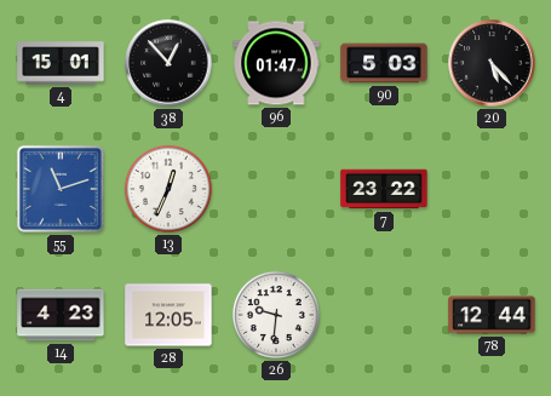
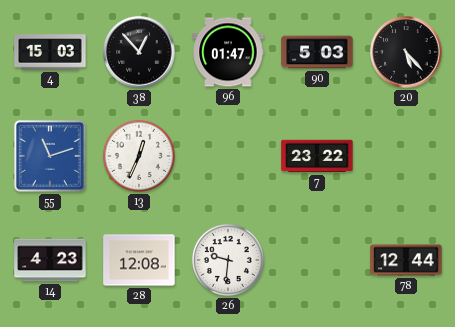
4: 15:01 -> 15:03 (50, 52)
28: 12:05 -> 12:08 (139, 260)
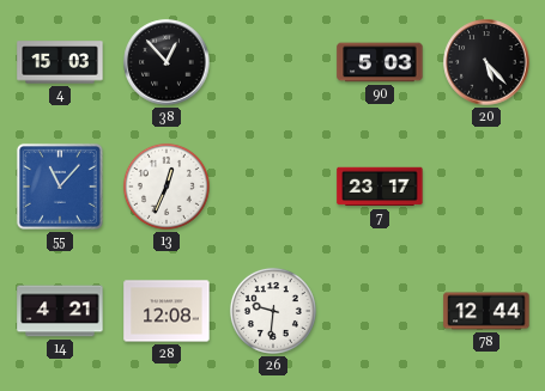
96: 01:47 -> none (228, 52)
55: 11:12 -> 11:07 (60, 187)
7: 23:22 -> 23:17 (380, 187)
14: 4:23 -> 4:21 (60, 311)
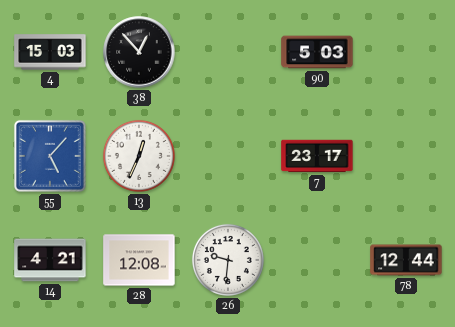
20: 5:23 -> none (486, 62)
55: 11:07 -> 5:07 (50, 156)
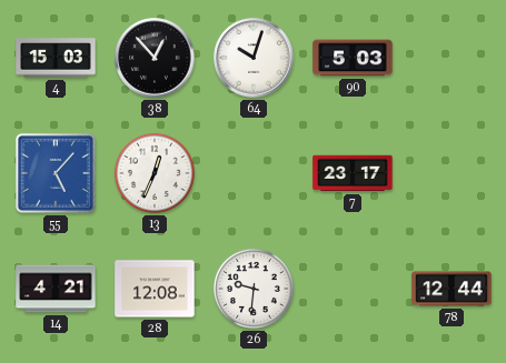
64: none -> 10:03 (254, 58)
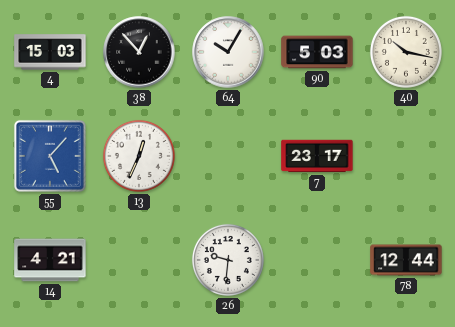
64: 10:03 -> 10:05 (228, 52)
40: none -> 10:17 (406, 52)
28: 12:08 -> none (155, 289)
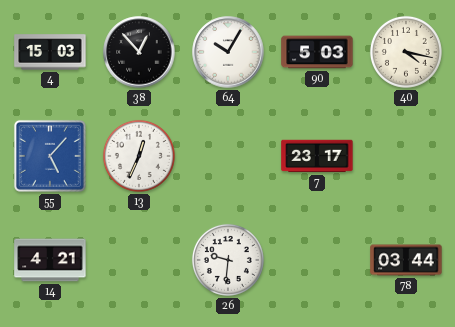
40: 10:17 -> 4:17 (406, 52)
78: 12:44 -> 03:44 (406, 260)
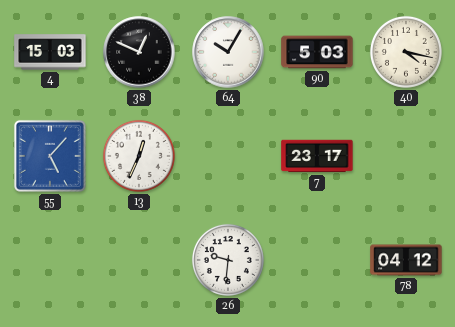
38: 12:53 -> 12:49 (139, 52)
14: 4:21 -> none (50, 260)
78: 03:44 -> 04:12 (406, 260)
